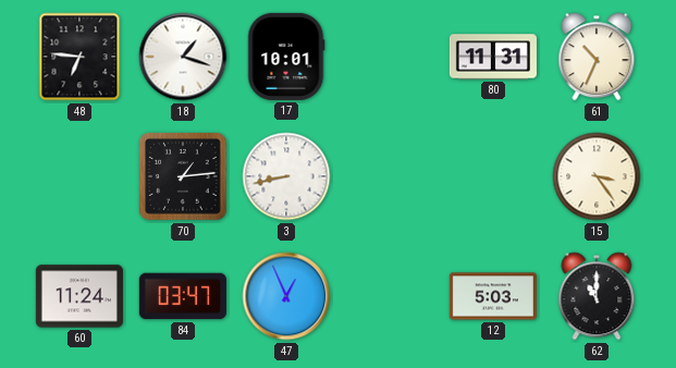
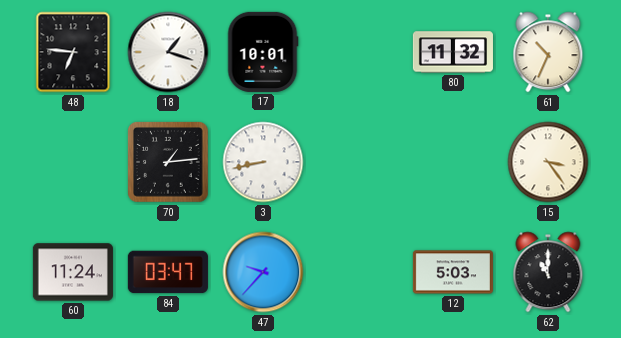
80: 11:31 -> 11:32 (453, 52)
47: 12:56 -> 9:37 (263, 272)
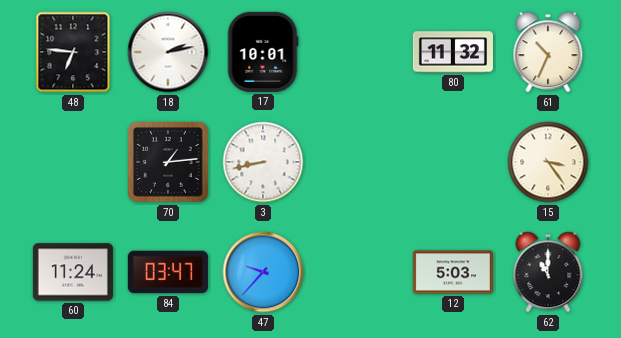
18: 1:18 -> 2:13 (168, 52)
